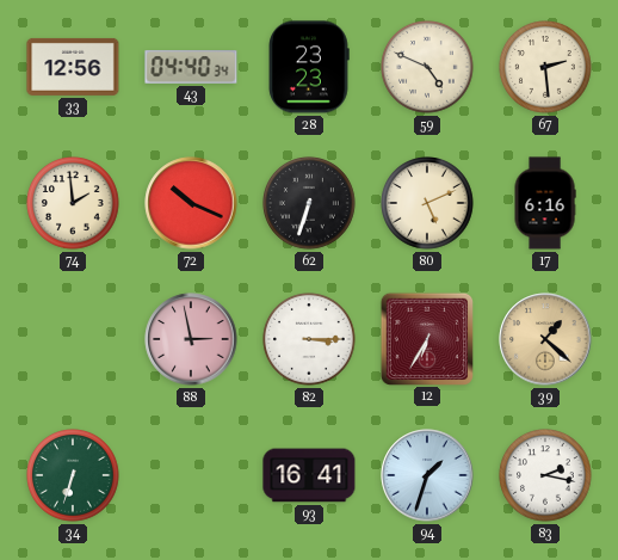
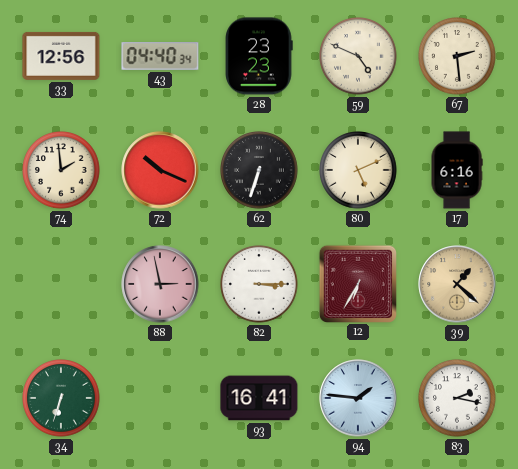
94: 1:33 -> 1:46 (358, 398)
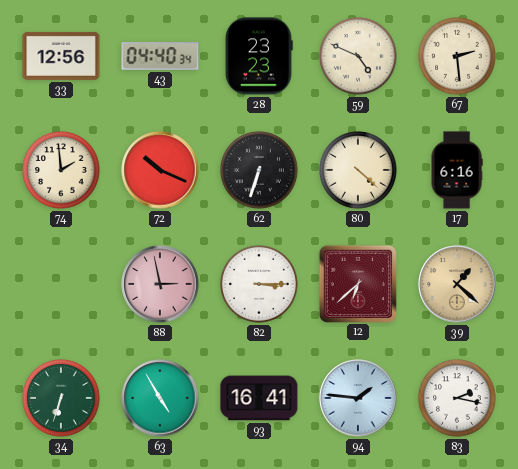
80: 5:11 -> 4:22 (358, 170)
12: 6:35 -> 6:38 (357, 283)
63: none -> 4:55 (160, 398)
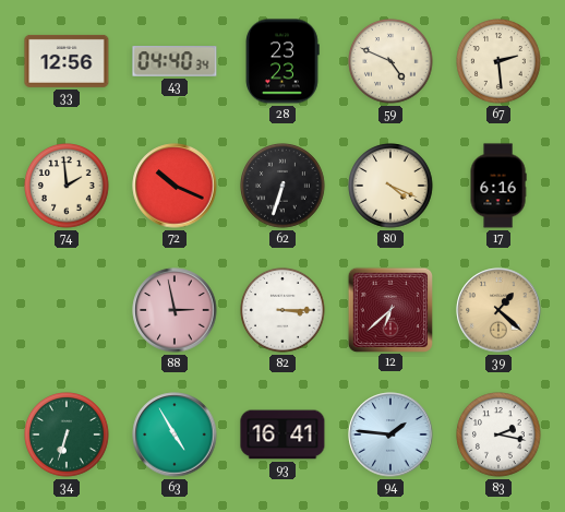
80: 4:22 -> 4:19 (390, 186)
